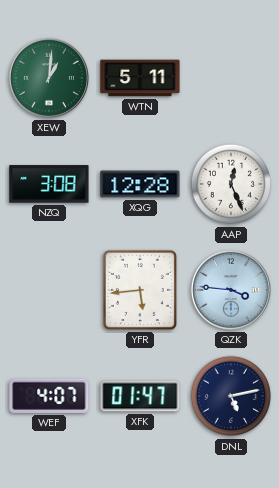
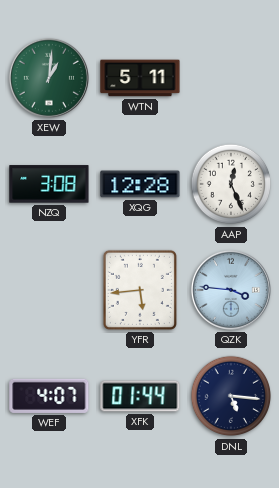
XFK: 01:47 -> 01:44 (140, 396)
DNL: 5:13 -> 5:16 (231, 396)
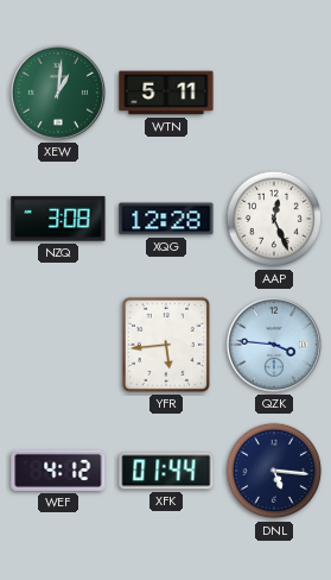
WEF: 4:07 -> 4:12 (58, 471)
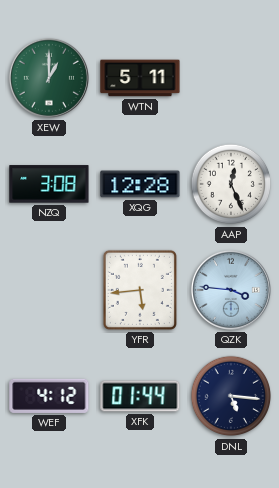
XEW: 1:01 -> 1:00 (49, 78)
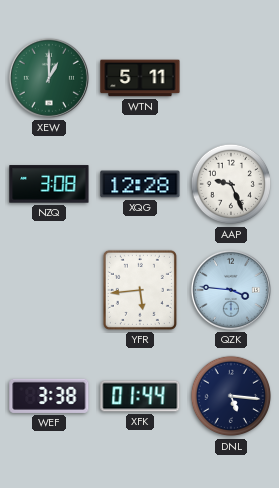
AAP: 12:26 -> 9:26 (231, 184)
WEF: 4:12 -> 3:38 (49, 396)
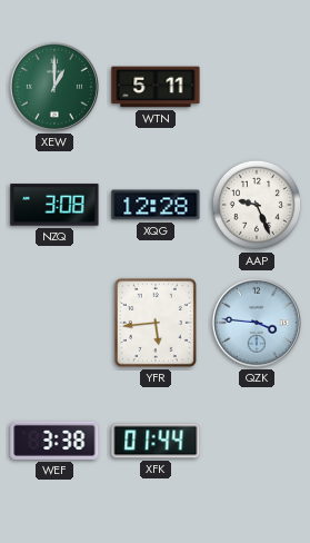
DNL: 5:16 -> none (231, 396)
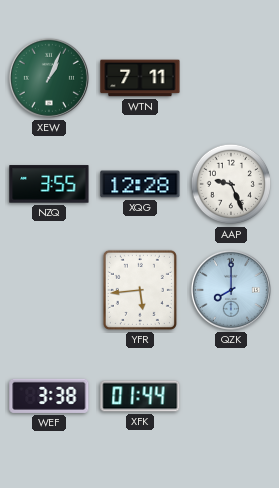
XEW: 1:00 -> 1:04 (49, 78)
WTN: 5:11 -> 7:11 (140, 78)
NZQ: 3:08 -> 3:55 (49, 184)
QZK: 3:46 -> 8:00 (231, 290)
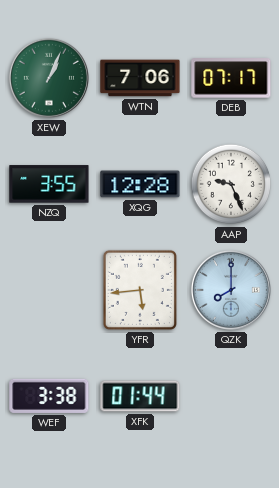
WTN: 7:11 -> 7:06 (140, 78)
DEB: none -> 07:17 (231, 78)
